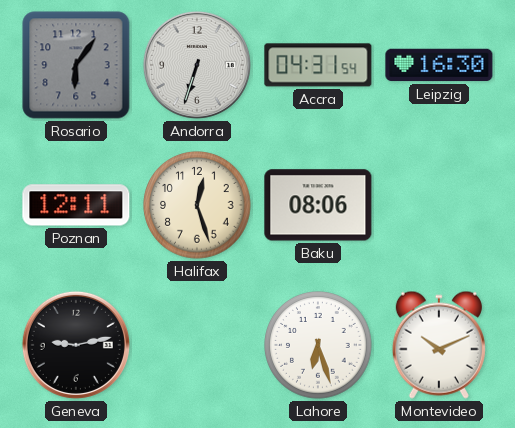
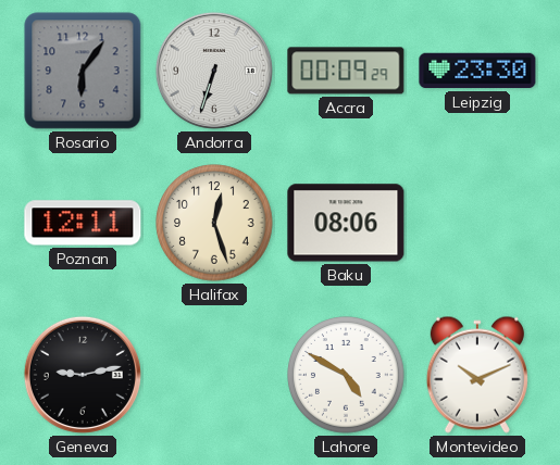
Accra: 04:31 -> 00:09 (346, 71)
Leipzig: 16:30 -> 23:30 (477, 71)
Lahore: 6:27 -> 4:50 (346, 375)
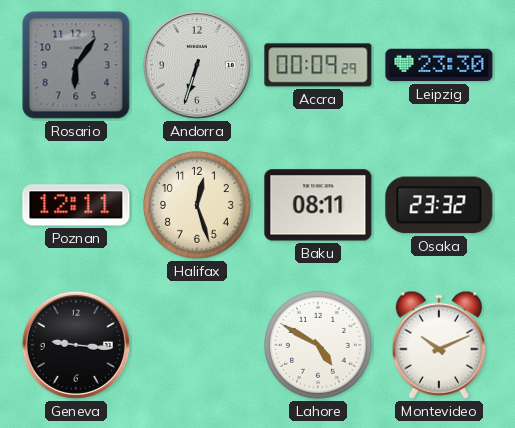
Baku: 08:06 -> 08:11 (318, 205)
Osaka: none -> 23:32 (439, 205)
Geneva: 9:13 -> 9:16 (76, 345)
